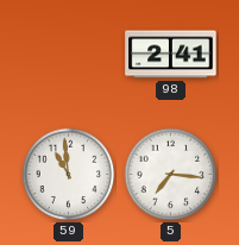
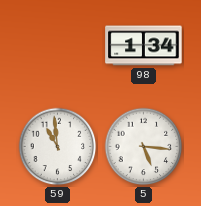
98: 2:41 -> 1:34 (144, 46)
5: 7:16 -> 5:16 (144, 147)
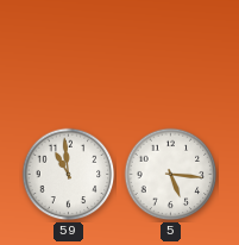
98: 1:34 -> none (144, 46)
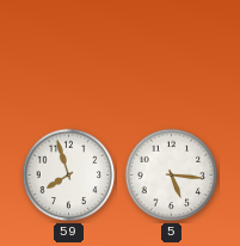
59: 10:59 -> 7:57 (69, 176)
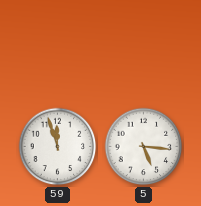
59: 7:57 -> 11:57 (58, 147)
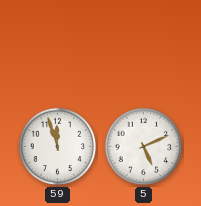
5: 5:16 -> 5:11 (144, 147)
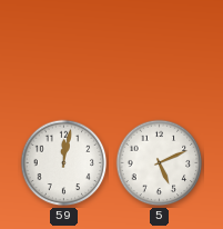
59: 11:57 -> 12:02 (64, 163)
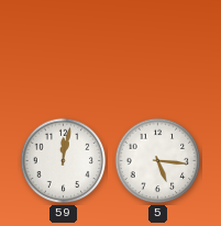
5: 5:11 -> 5:16 (158, 161)
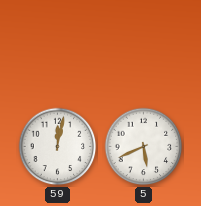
5: 5:16 -> 5:41 (144, 147)
